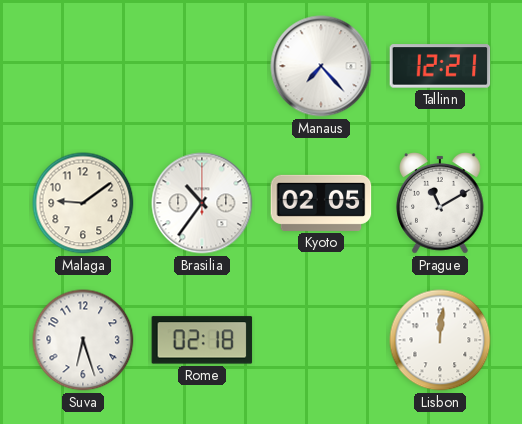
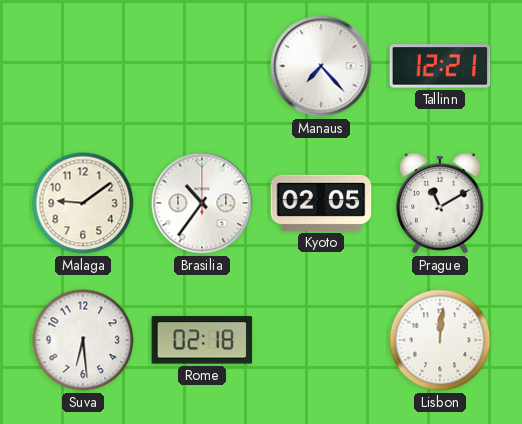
Suva: 6:27 -> 6:29 (83, 340)
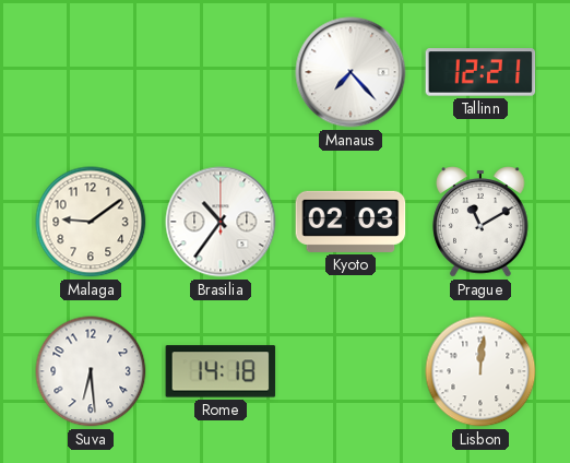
Kyoto: 02:05 -> 02:03 (351, 222)
Rome: 02:18 -> 14:18 (221, 371)
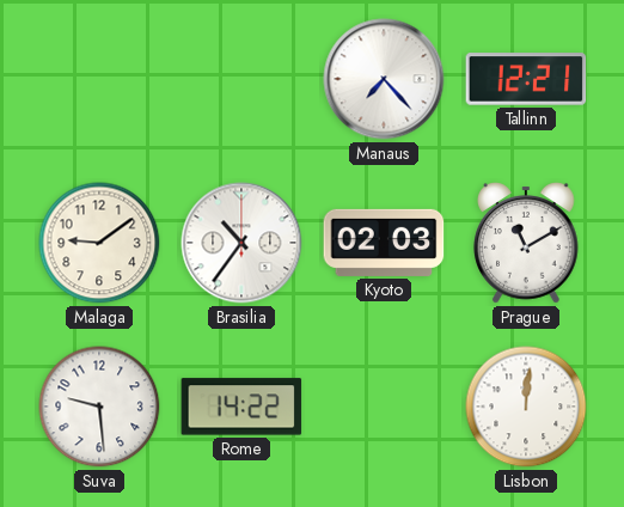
Suva: 6:29 -> 9:29 (99, 407)
Rome: 14:18 -> 14:22 (241, 407)
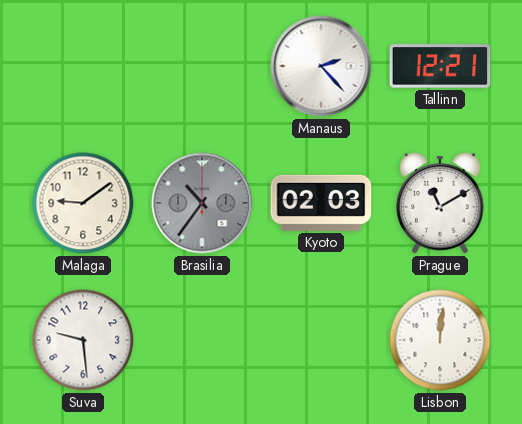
Manaus: 7:23 -> 2:23 (321, 66)
Brasilia dial: white -> grey (202, 203)
Rome: 14:22 -> none (241, 407)
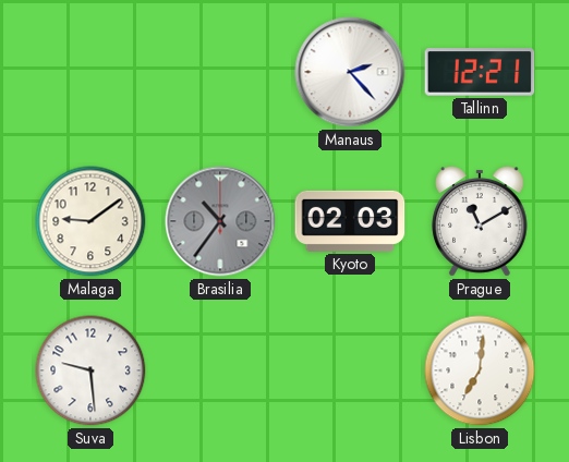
Lisbon: 12:01 -> 7:01 (480, 370)
